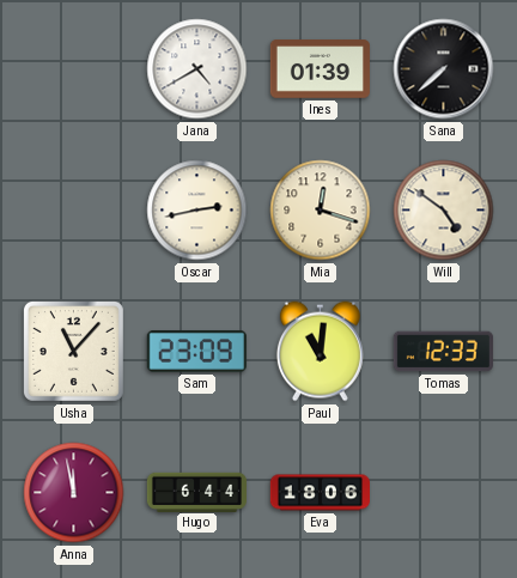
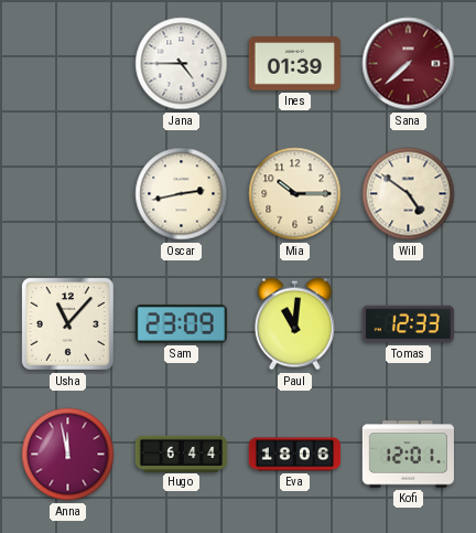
Jana: 4:40 -> 4:45 (182, 64)
Sana dial: black -> burgundy (409, 64)
Mia: 12:18 -> 10:15 (295, 194)
Kofi: none -> 12:01 (408, 455)
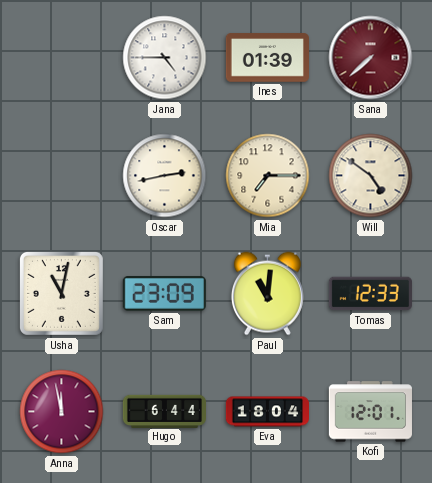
Mia: 10:15 -> 7:15 (268, 176)
Usha: 11:07 -> 11:02 (61, 293)
Eva: 18:06 -> 18:04 (267, 412)
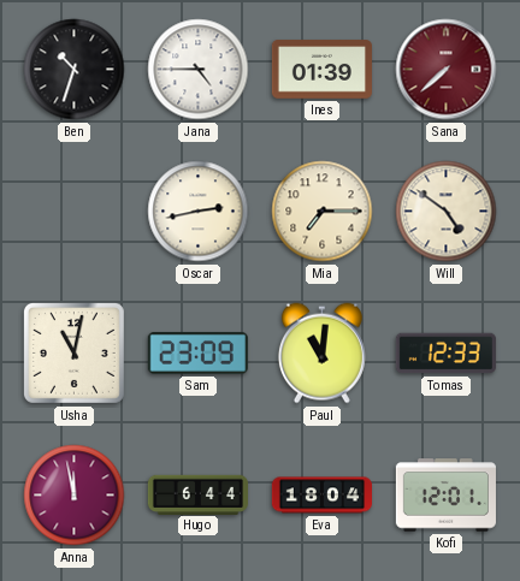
Ben: none -> 10:33 (75, 70)
